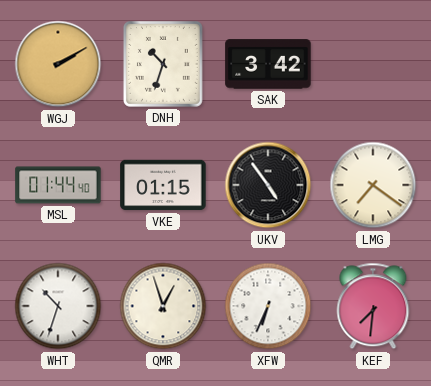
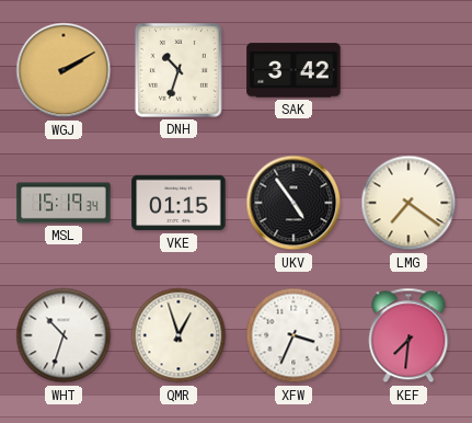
MSL: 01:44 -> 15:19 (64, 203)
XFW: 6:34 -> 3:34 (293, 335)
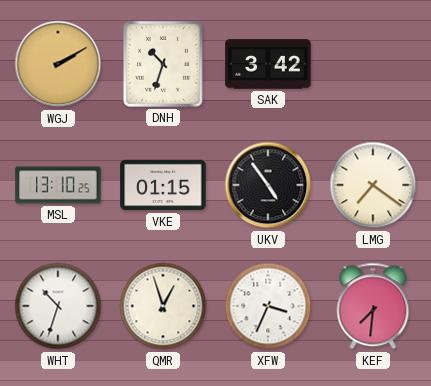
MSL: 15:19 -> 13:10 (58, 185)
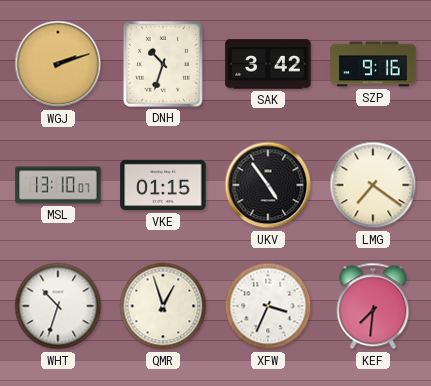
WGJ: 2:10 -> 2:12 (58, 64)
SZP: none -> 9:16 (373, 64)
MSL: 13:10:25 -> 13:10:07 (58, 185)
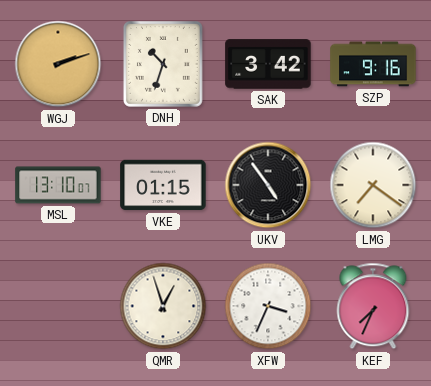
WHT: 10:33 -> none (58, 306)
KEF: 7:31 -> 7:34 (373, 306)
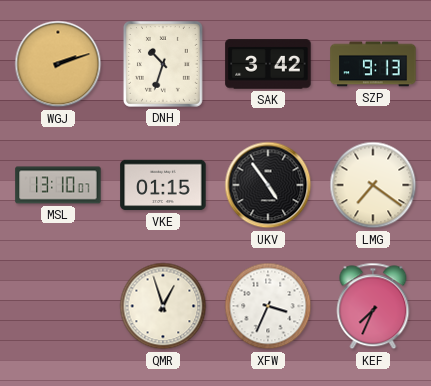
SZP: 9:16 -> 9:13 (373, 64)
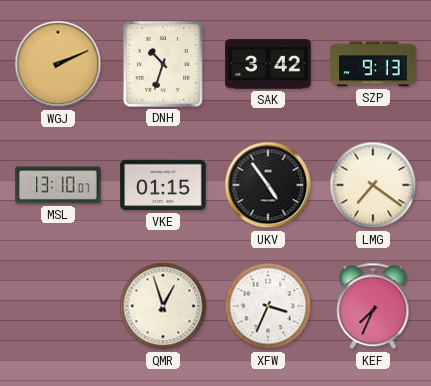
WGJ: 2:12 -> 2:11 (58, 64)
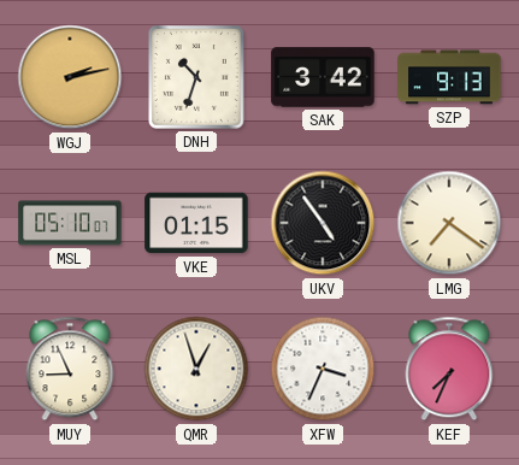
WGJ: 2:11 -> 2:13 (70, 77)
MSL: 13:10 -> 05:10 (70, 223)
MUY: none -> 8:56 (70, 369)
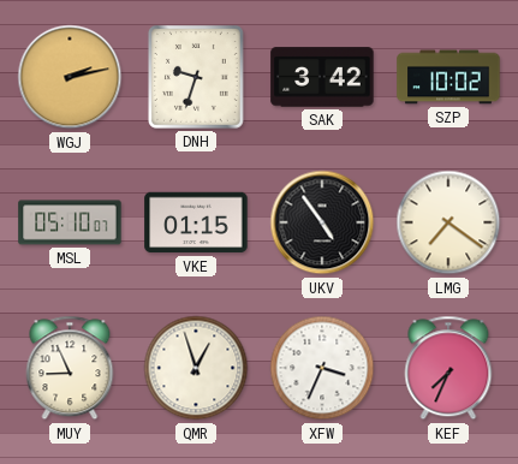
DNH: 10:33 -> 9:33 (196, 77)
SZP: 9:13 -> 10:02 (448, 77)
